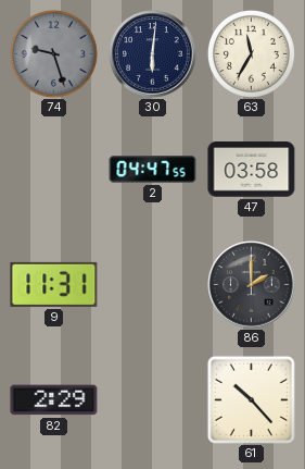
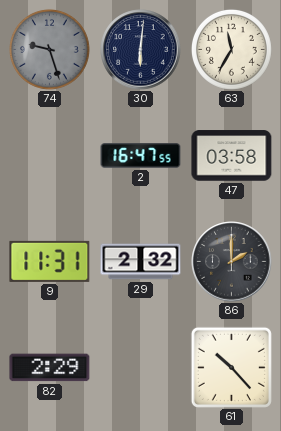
2: 04:47 -> 16:47 (141, 156)
29: none -> 2:32 (141, 262)
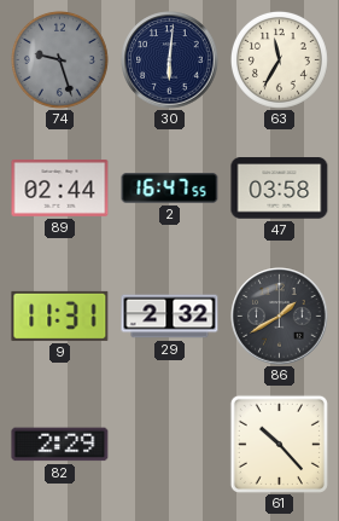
89: none -> 02:44 (60, 187)
86: 2:00 -> 1:40 (280, 317)
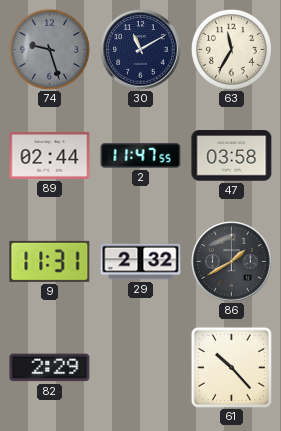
30: 6:01 -> 11:10 (141, 50)
2: 16:47 -> 11:47 (141, 156)
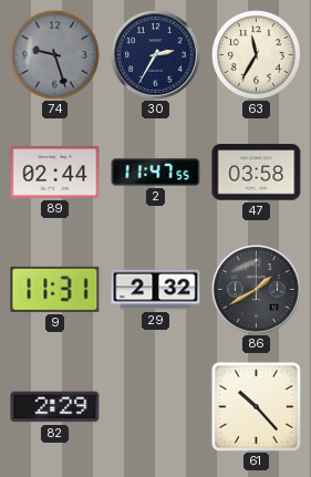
30: 11:10 -> 2:35 (156, 55)
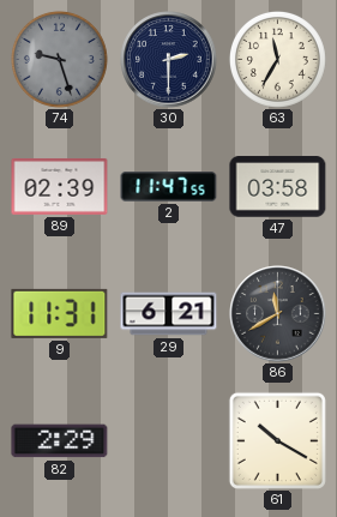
30: 2:35 -> 2:30 (169, 60)
89: 02:44 -> 02:39 (60, 186)
29: 2:32 -> 6:21 (169, 314)
86: 1:40 -> 11:40 (278, 314)
61: 10:23 -> 10:20 (277, 440)
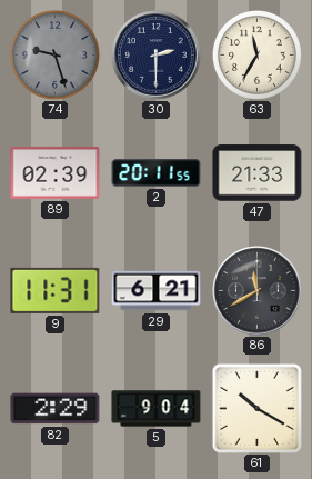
2: 11:47 -> 20:11 (157, 173)
47: 03:58 -> 21:33 (258, 173)
5: none -> 9:04 (157, 409)
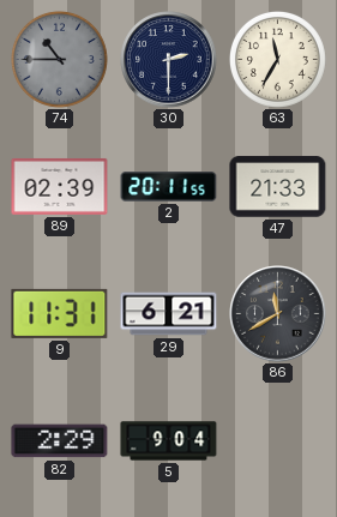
74: 9:27 -> 10:45 (59, 59)
61: 10:20 -> none (256, 408)
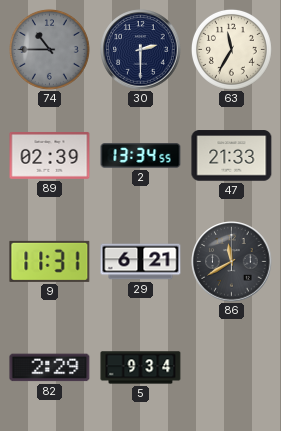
2: 20:11 -> 13:34 (141, 156)
5: 9:04 -> 9:34 (141, 368)
